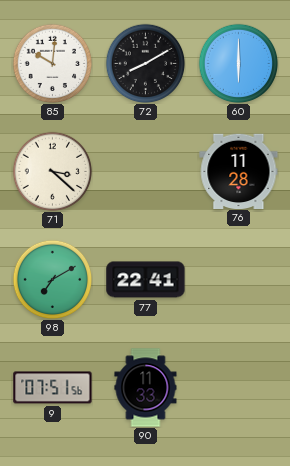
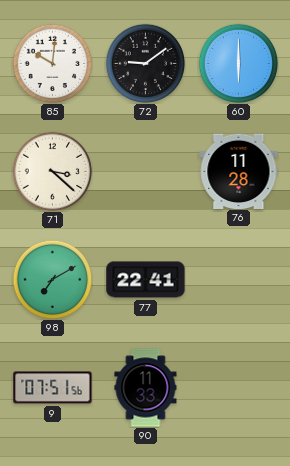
72: 8:10 -> 9:09 (145, 63)
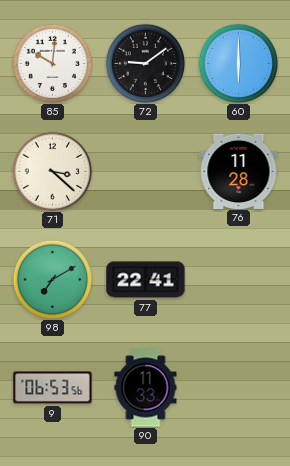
9: 07:51 -> 06:53 (53, 388)
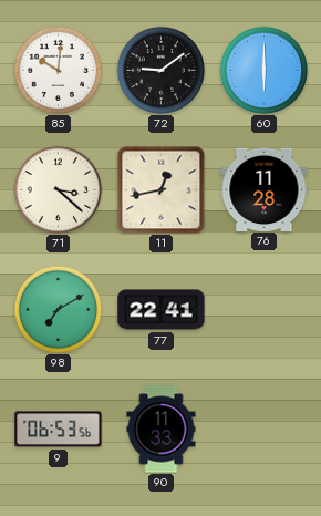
11: none -> 12:43 (161, 189)
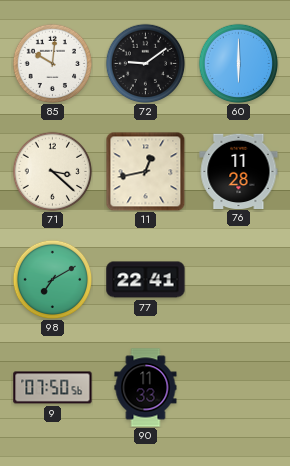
9: 06:53 -> 07:50 (53, 388)
